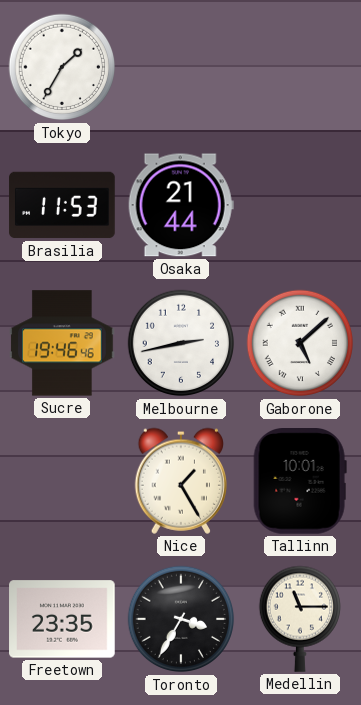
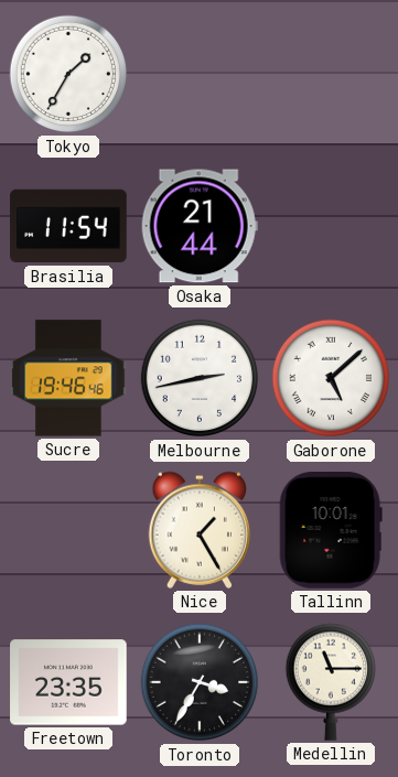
Brasilia: 11:53 -> 11:54 (68, 226)
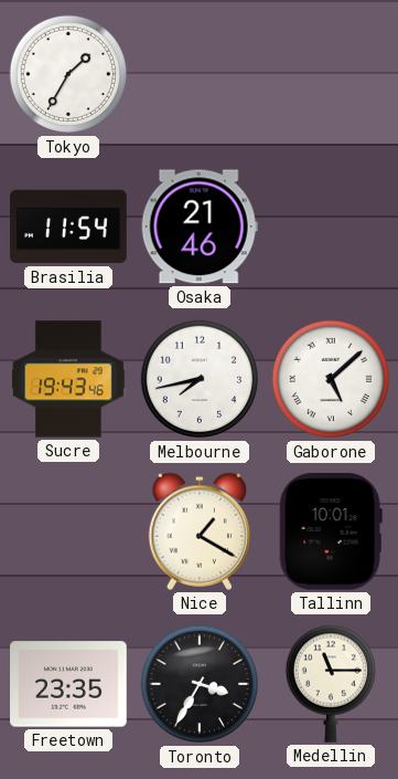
Osaka: 21:44 -> 21:46 (200, 227)
Sucre: 19:46 -> 19:43 (68, 379)
Melbourne: 2:43 -> 7:43 (200, 379)
Nice: 1:25 -> 1:20 (198, 531)
